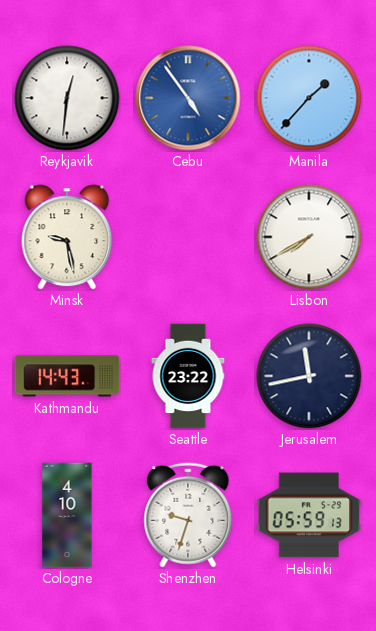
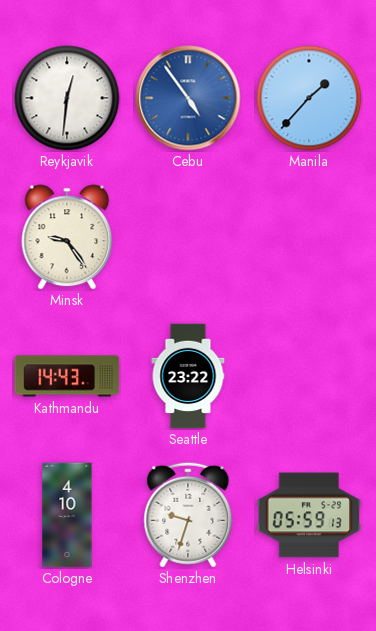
Minsk: 9:28 -> 9:24 (67, 237)
Lisbon: 7:40 -> none (309, 237)
Jerusalem: 11:43 -> none (309, 376)
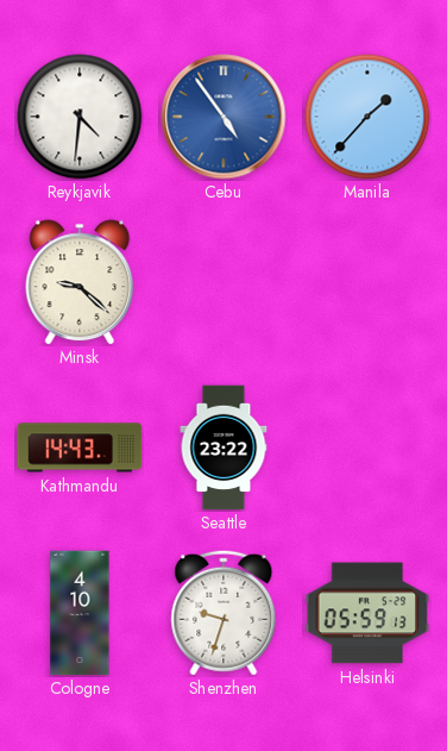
Reykjavik: 12:31 -> 4:31 (80, 117)
Minsk: 9:24 -> 9:22 (80, 282)
